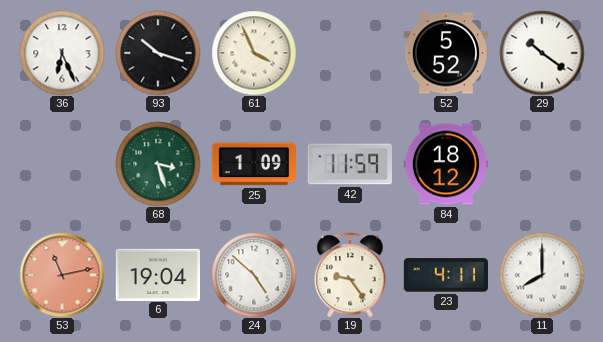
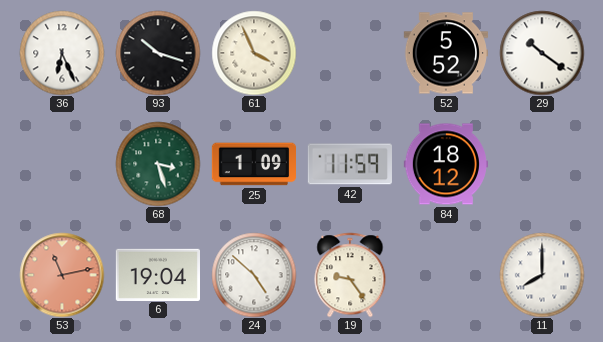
23: 4:11 -> none (446, 275)
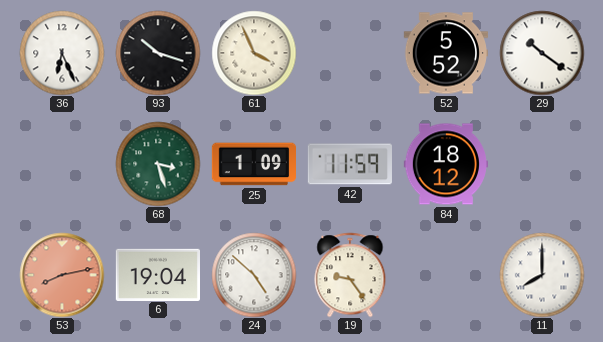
53: 11:13 -> 8:13 (62, 275)
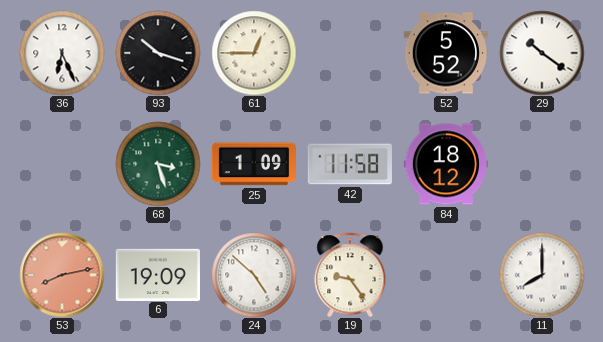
61: 3:56 -> 12:45 (254, 53)
42: 11:59 -> 11:58 (350, 164)
6: 19:04 -> 19:09 (157, 274)
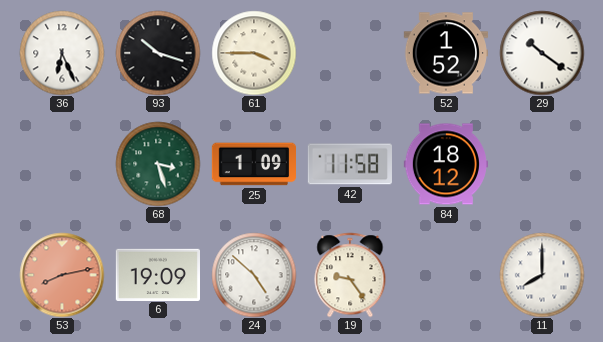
61: 12:45 -> 3:45 (254, 53)
52: 5:52 -> 1:52 (445, 53)
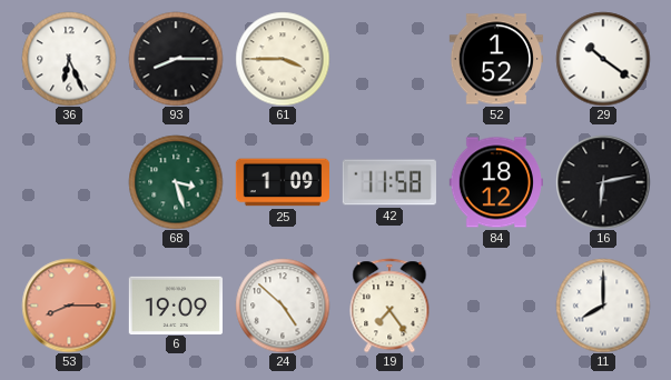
93: 10:18 -> 8:15 (176, 59)
16: none -> 6:13 (603, 182)
53: 8:13 -> 8:15 (69, 306)
19: 9:24 -> 7:24 (389, 306)
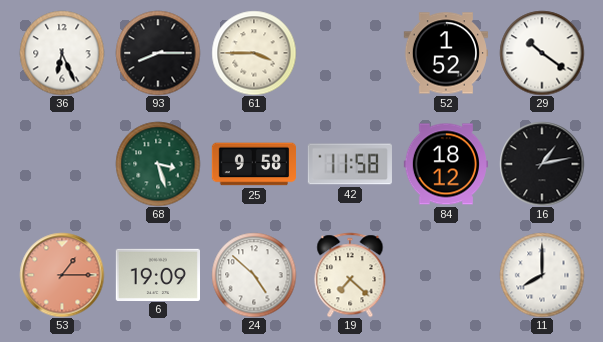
25: 1:09 -> 9:58 (253, 164)
16: 6:13 -> 1:13 (542, 164)
53: 8:15 -> 1:15 (62, 275)
19: 7:24 -> 7:22 (350, 275)
